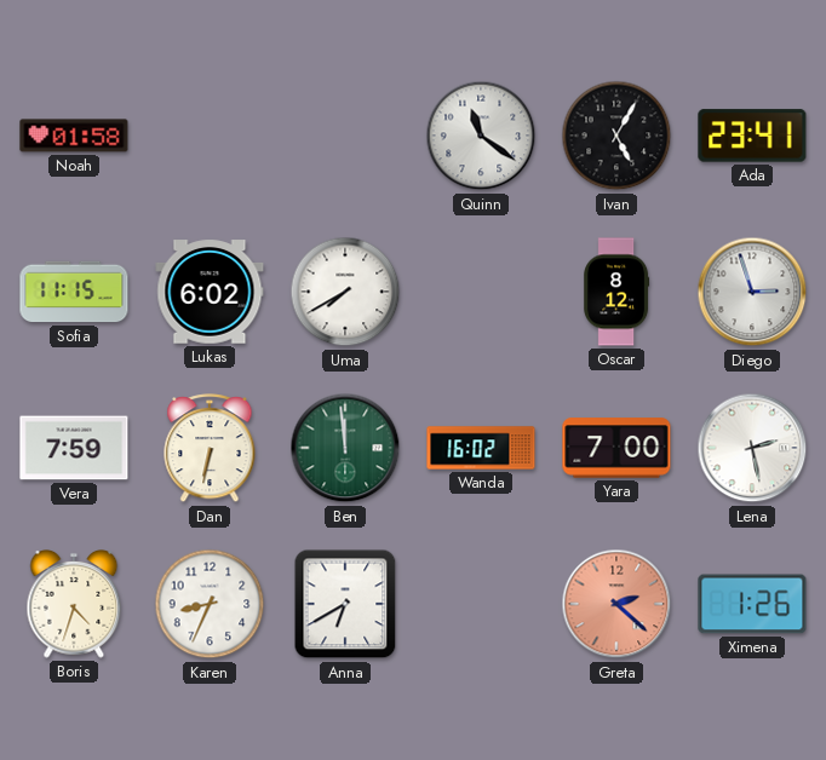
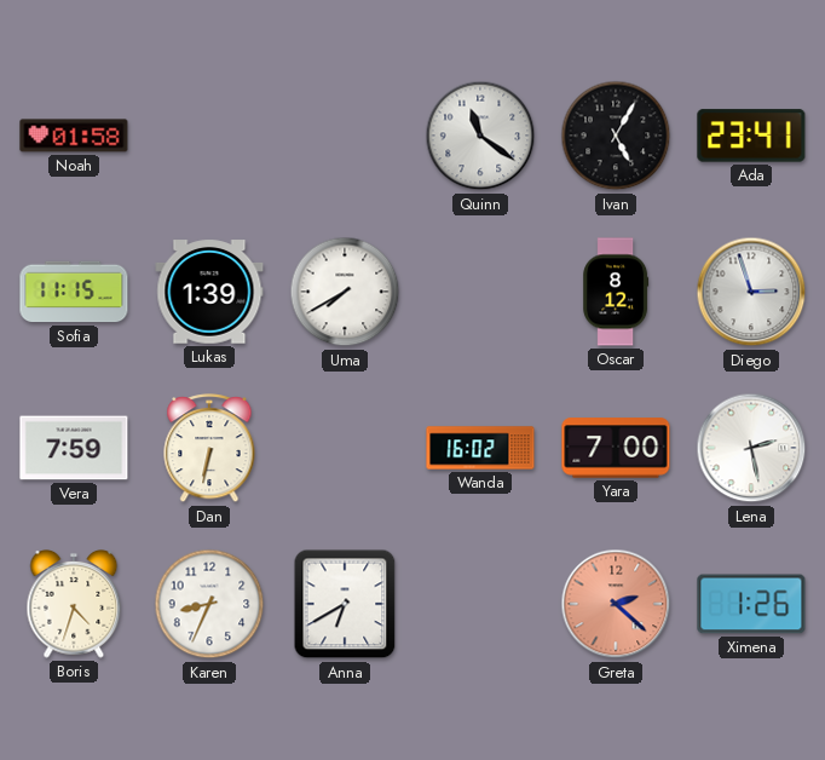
Lukas: 6:02 -> 1:39 (209, 292)
Ben: 11:59 -> none (345, 448)
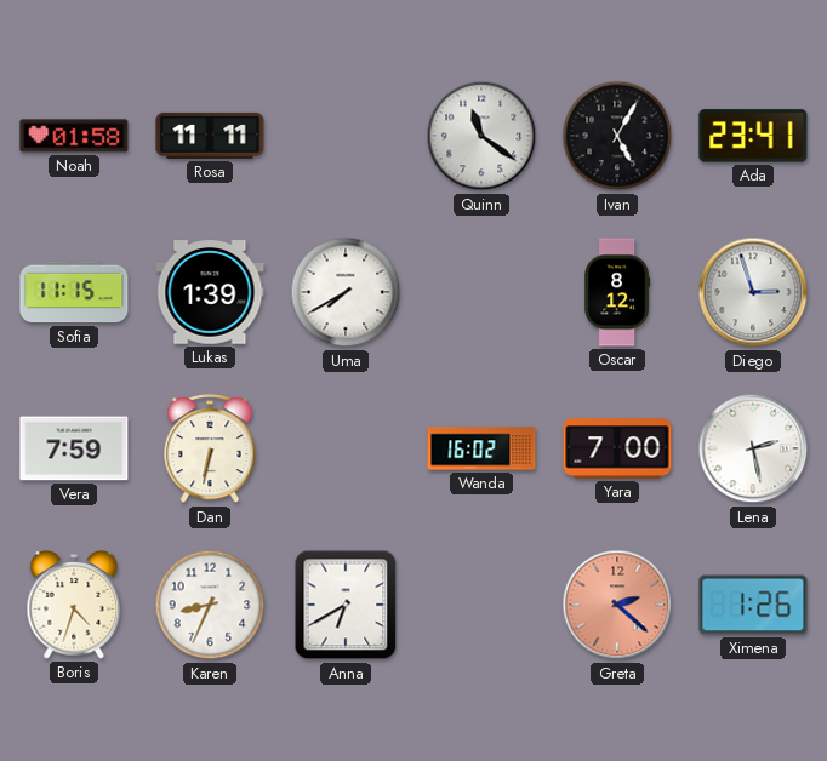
Rosa: none -> 11:11 (210, 136)
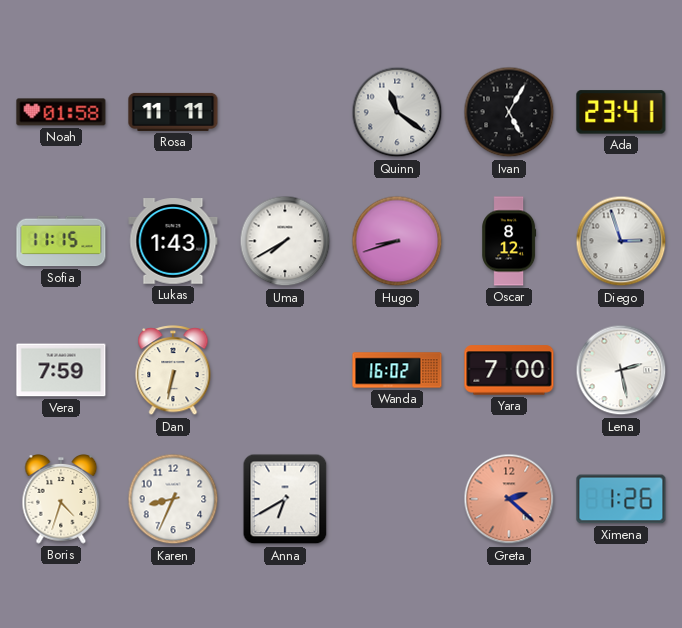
Lukas: 1:39 -> 1:43 (173, 241)
Hugo: none -> 8:42 (397, 241)
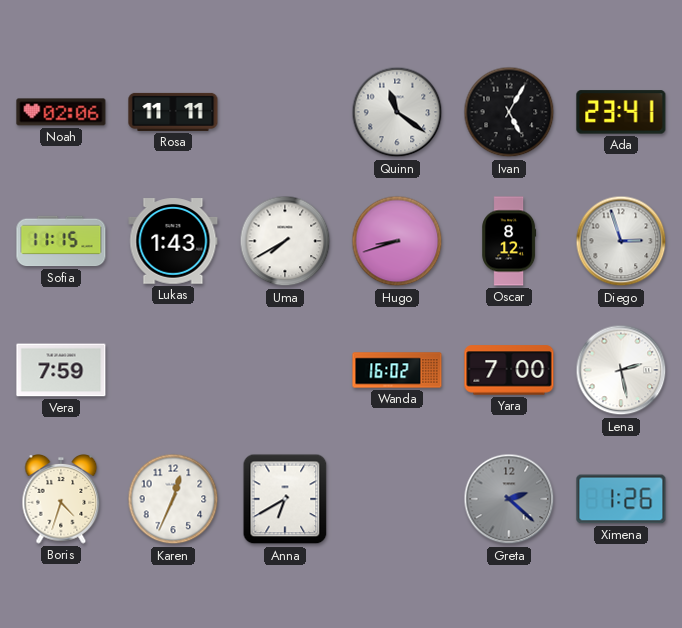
Noah: 01:58 -> 02:06 (61, 112)
Dan: 6:32 -> none (173, 371)
Karen: 8:34 -> 12:34 (173, 499)
Greta dial: salmon -> grey (509, 499)
